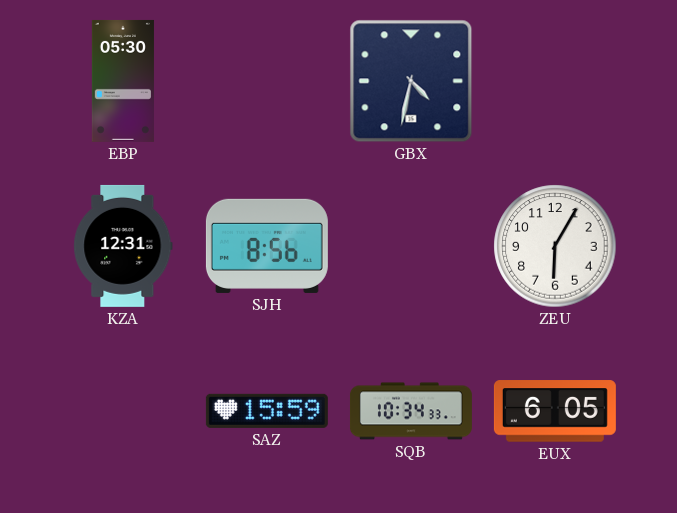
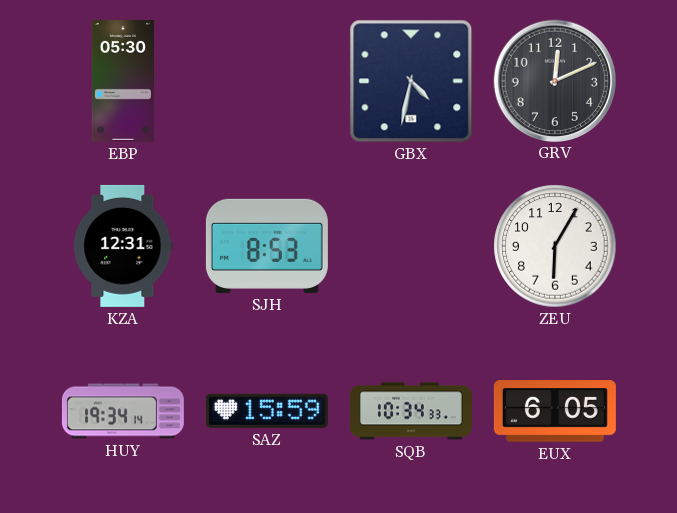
GRV: none -> 12:11 (554, 80)
SJH: 8:56 -> 8:53 (267, 246)
HUY: none -> 19:34 (123, 411)
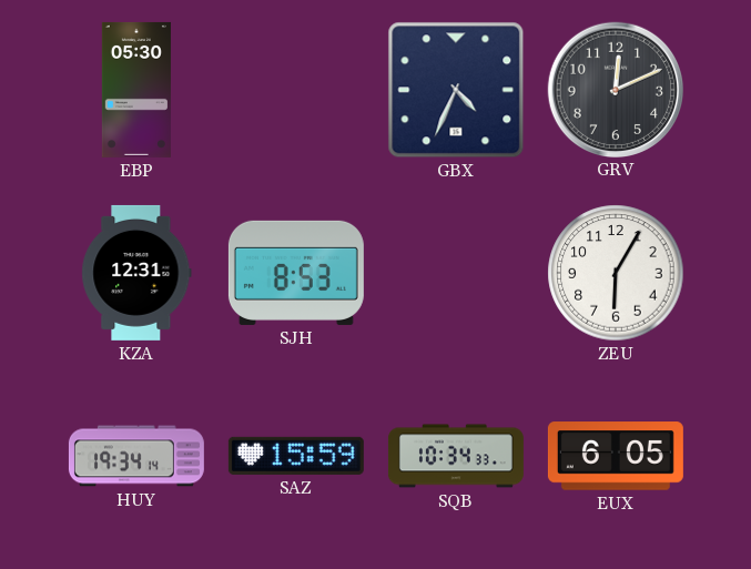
GBX: 4:32 -> 4:34 (456, 90)
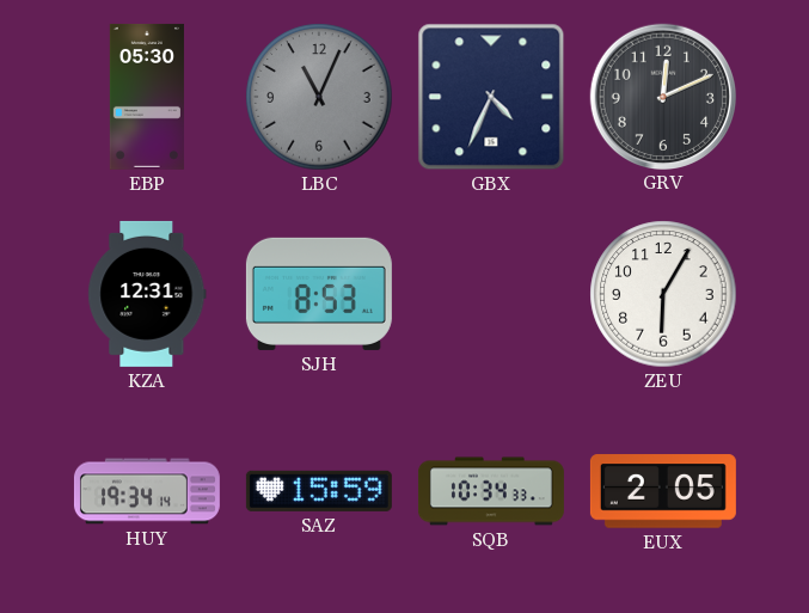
LBC: none -> 11:04 (319, 97)
EUX: 6:05 -> 2:05 (663, 491)
